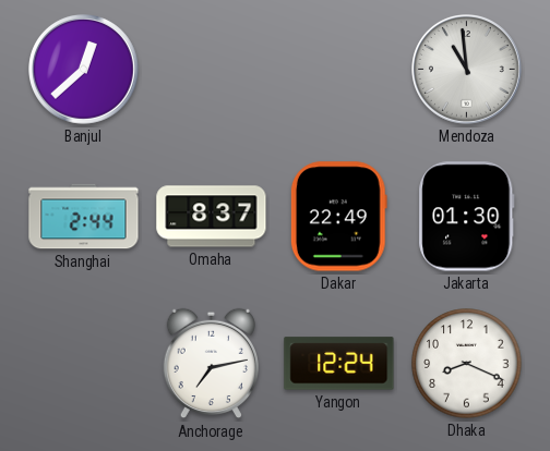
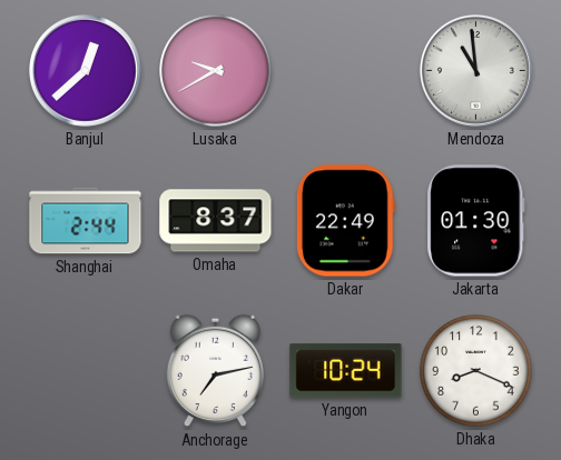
Lusaka: none -> 9:40 (216, 71)
Yangon: 12:24 -> 10:24 (346, 371)
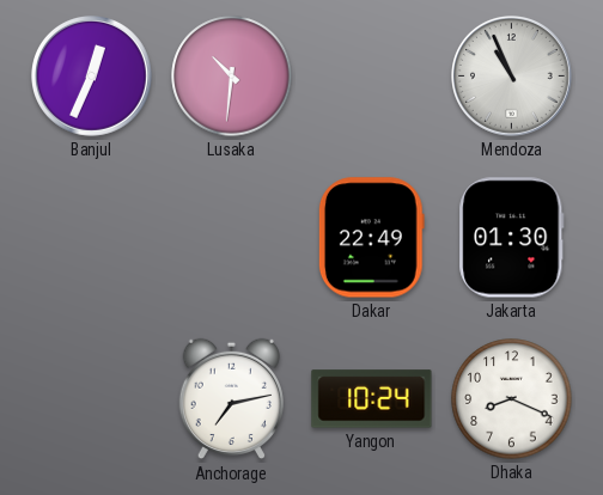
Banjul: 12:38 -> 12:34 (92, 77)
Lusaka: 9:40 -> 10:31 (232, 77)
Mendoza: 10:59 -> 10:56 (512, 77)
Shanghai: 2:44 -> none (86, 221)
Omaha: 8:37 -> none (216, 221)
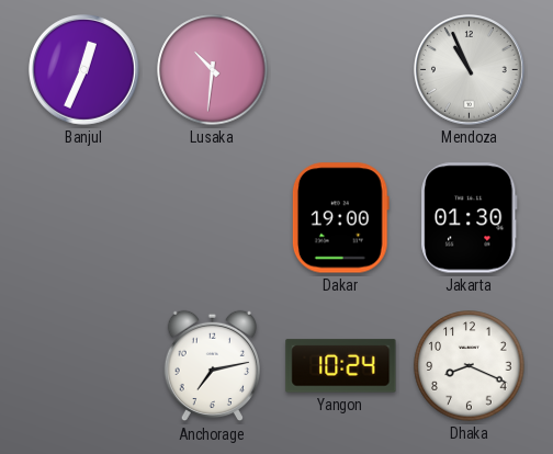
Dakar: 22:49 -> 19:00 (340, 218)
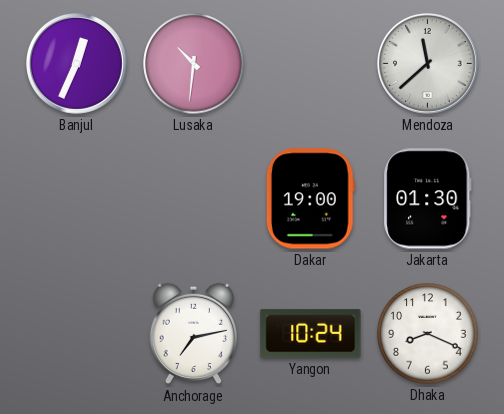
Mendoza: 10:56 -> 11:38 (428, 64)
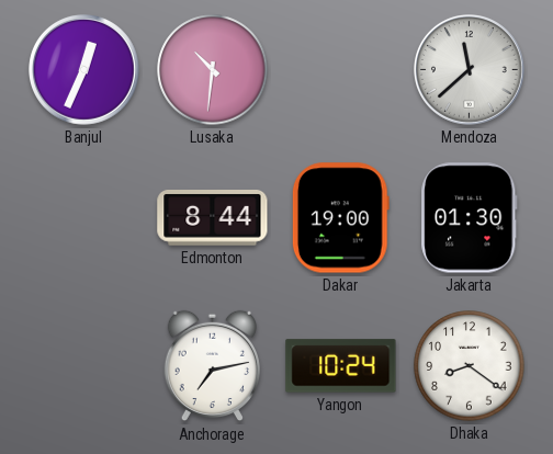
Edmonton: none -> 8:44 (213, 218)
Dhaka: 8:19 -> 8:21 (470, 366)
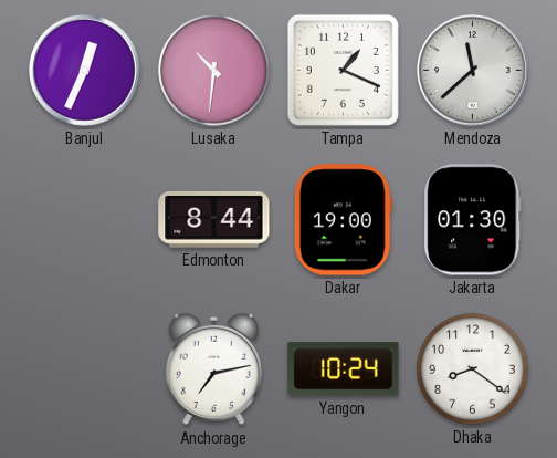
Tampa: none -> 1:19 (343, 70)
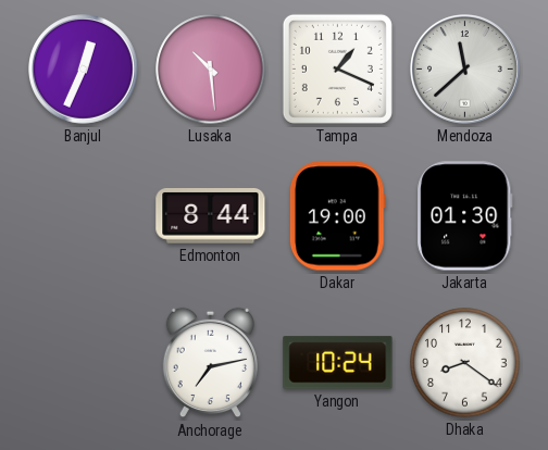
Lusaka: 10:31 -> 10:29 (211, 70)
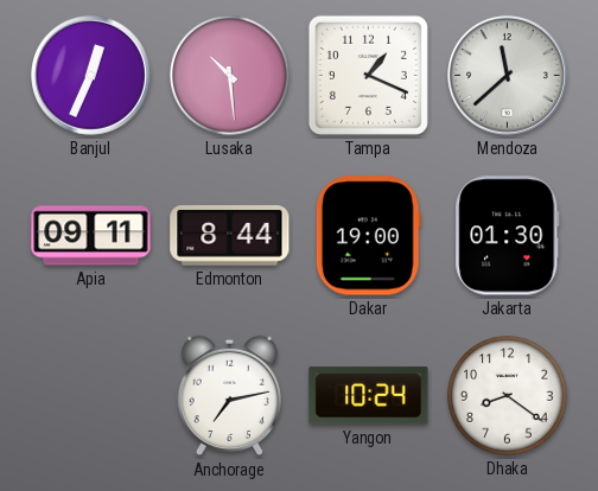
Apia: none -> 09:11 (91, 236)
